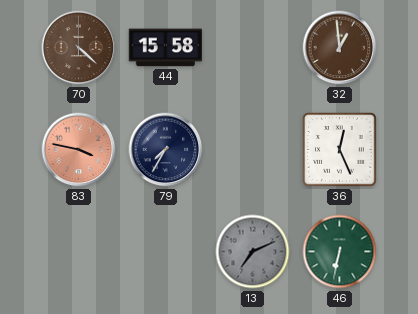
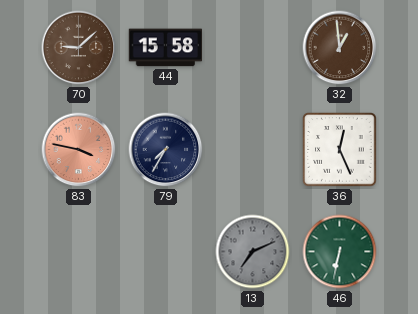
70: 4:22 -> 9:08 (79, 48)
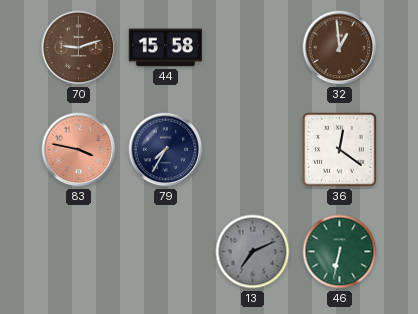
70: 9:08 -> 9:12 (79, 48)
36: 12:26 -> 12:21 (340, 150)
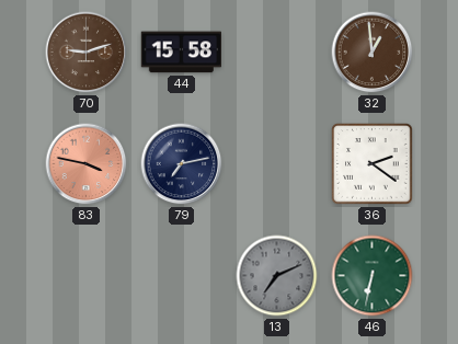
79: 7:35 -> 7:13 (182, 164)
36: 12:21 -> 2:21 (373, 164)
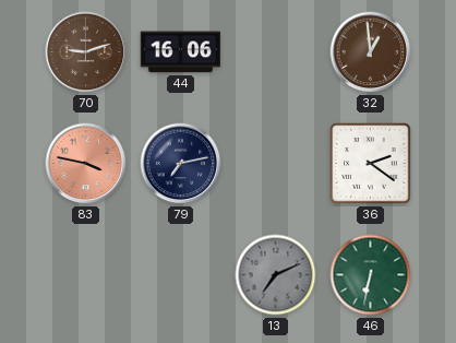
44: 15:58 -> 16:06 (180, 52)
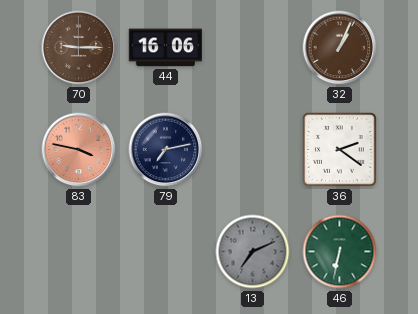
70: 9:12 -> 9:15 (79, 48)
32: 12:59 -> 1:04 (340, 48)
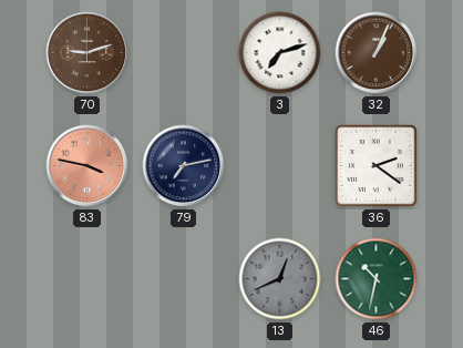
70: 9:15 -> 9:12 (88, 53)
44: 16:06 -> none (165, 48)
3: none -> 7:12 (280, 53)
13: 7:11 -> 12:41 (280, 279)
46: 6:32 -> 10:32 (377, 279)
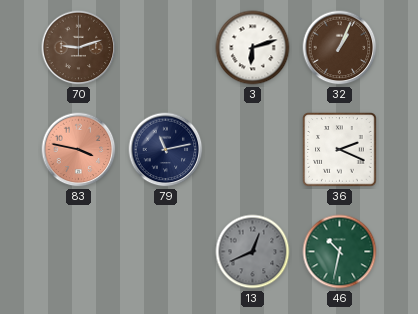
3: 7:12 -> 6:12 (253, 48)
79: 7:13 -> 11:13 (166, 150)
36: 2:21 -> 2:19 (340, 150)
